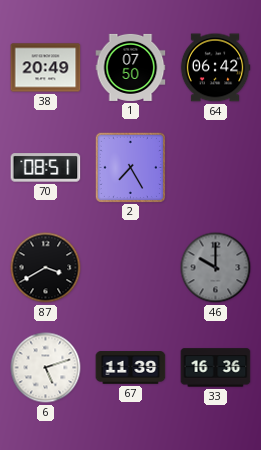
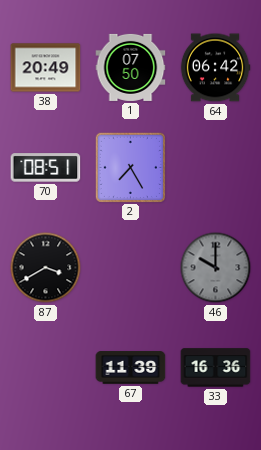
6: 5:12 -> none (46, 368)
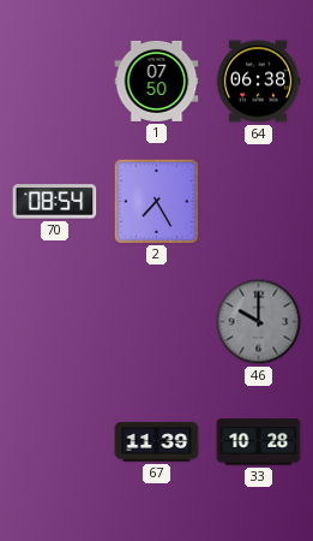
38: 20:49 -> none (46, 68)
64: 06:42 -> 06:38 (258, 82)
70: 08:51 -> 08:54 (55, 202)
87: 3:40 -> none (46, 268)
33: 16:36 -> 10:28 (259, 442)
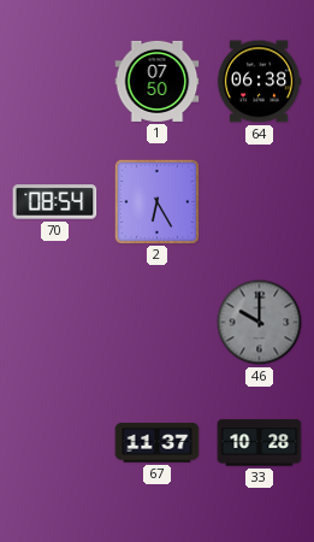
2: 7:25 -> 6:25 (156, 201)
67: 11:39 -> 11:37 (158, 443)
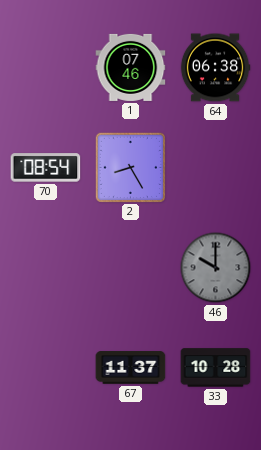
1: 07:50 -> 07:46 (131, 67)
2: 6:25 -> 8:25 (130, 167)
